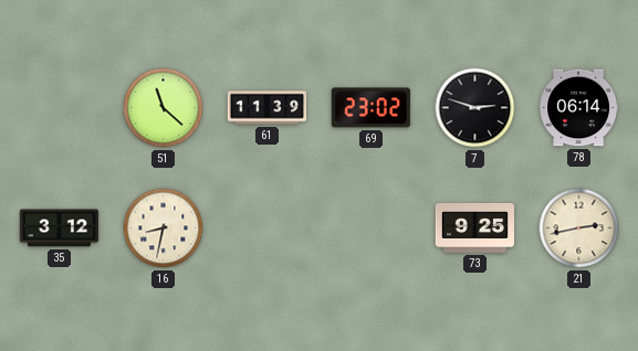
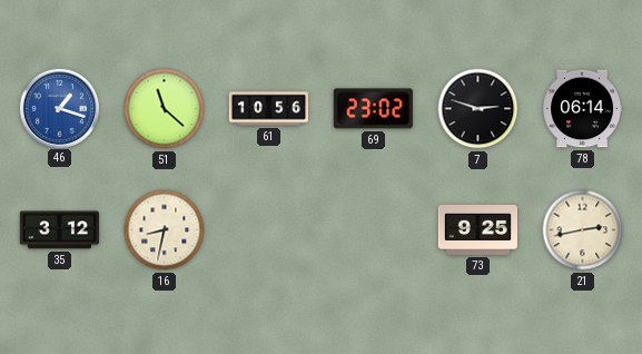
46: none -> 1:18 (59, 108)
61: 11:39 -> 10:56 (268, 109)
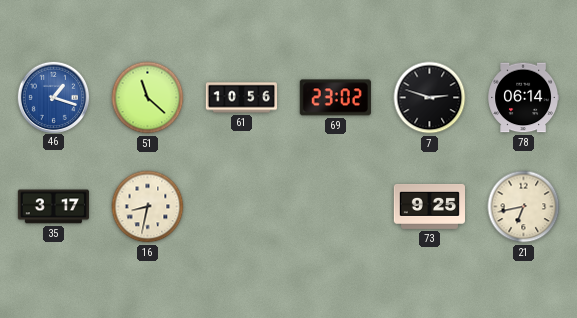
35: 3:12 -> 3:17 (53, 207)
21: 2:43 -> 6:43 (524, 207)
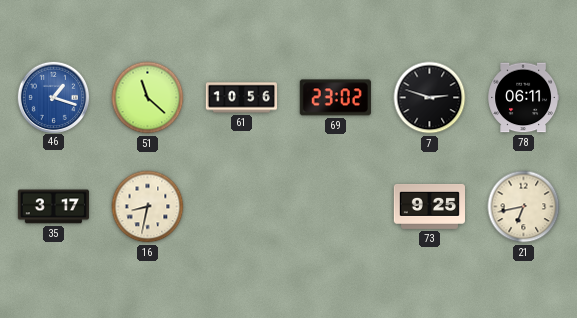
78: 06:14 -> 06:11 (523, 98)
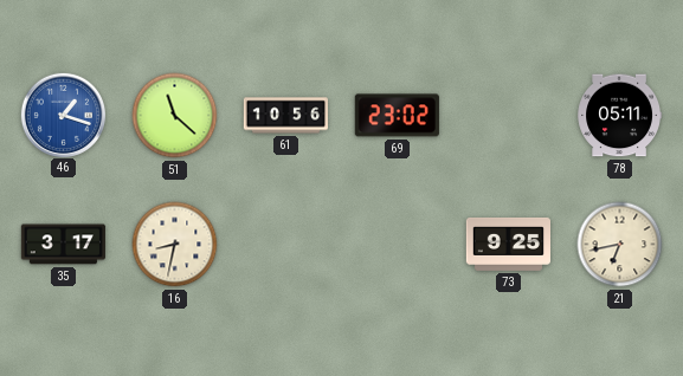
7: 2:48 -> none (430, 98)
78: 06:11 -> 05:11 (619, 116)
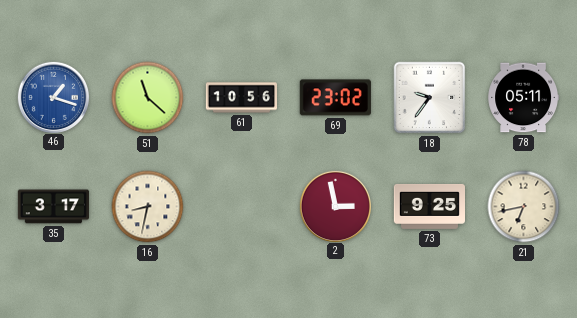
18: none -> 9:36 (430, 98)
2: none -> 2:58 (335, 206)
